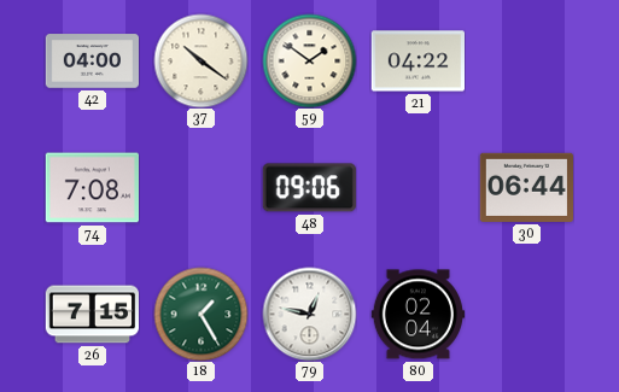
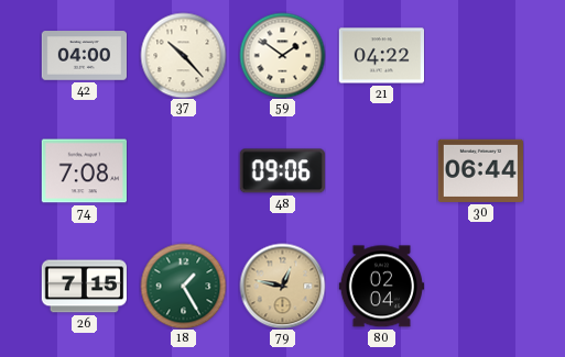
37: 10:21 -> 10:23 (183, 55)
79 dial: white -> champagne (282, 286)
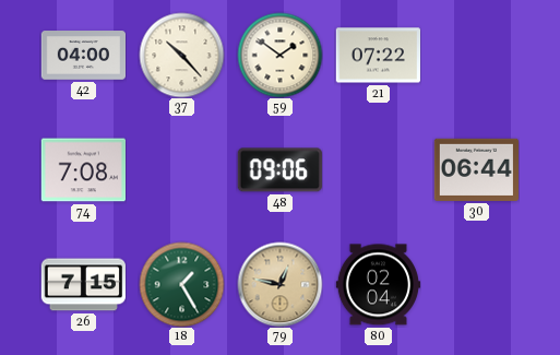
21: 04:22 -> 07:22 (378, 56)
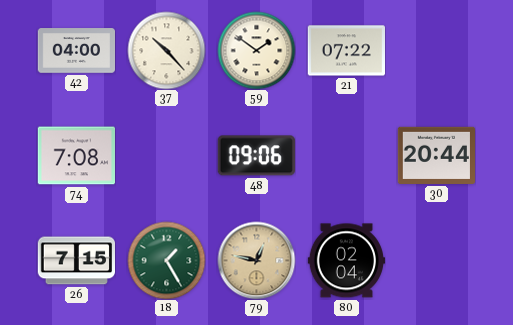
30: 06:44 -> 20:44 (436, 155)
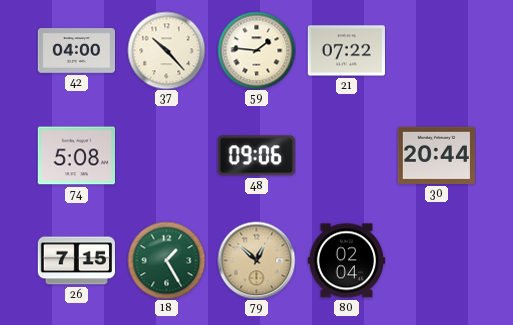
59: 1:51 -> 1:46 (256, 50)
74: 7:08 -> 5:08 (76, 156)
79: 12:47 -> 12:52 (256, 260)
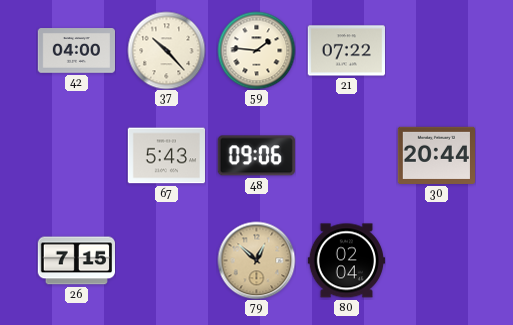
74: 5:08 -> none (76, 156)
67: none -> 5:43 (166, 156)
18: 1:25 -> none (166, 260)
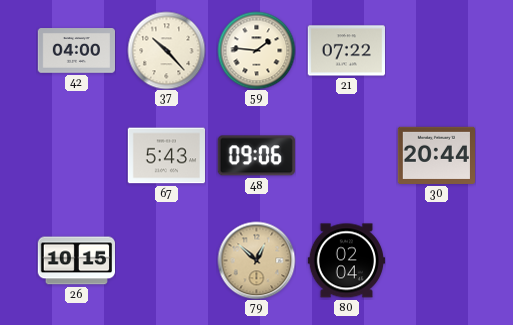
26: 7:15 -> 10:15 (76, 261)
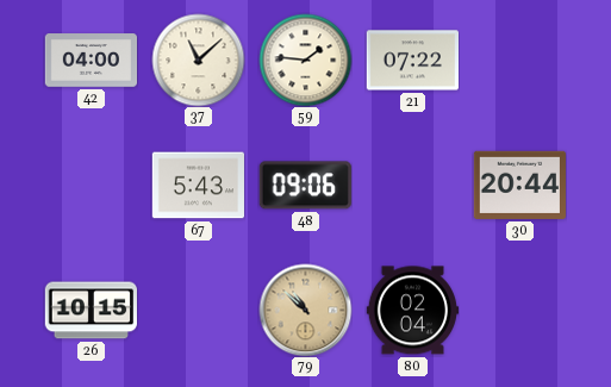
37: 10:23 -> 11:08 (198, 60)
79: 12:52 -> 10:52 (305, 310)
